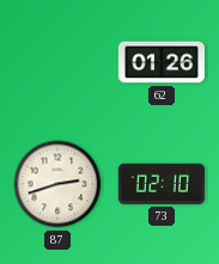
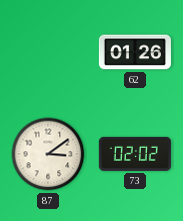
87: 2:42 -> 3:09 (48, 154)
73: 02:10 -> 02:02 (135, 154)
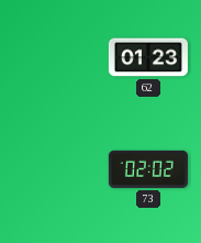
62: 01:26 -> 01:23 (148, 57)
87: 3:09 -> none (48, 154)
